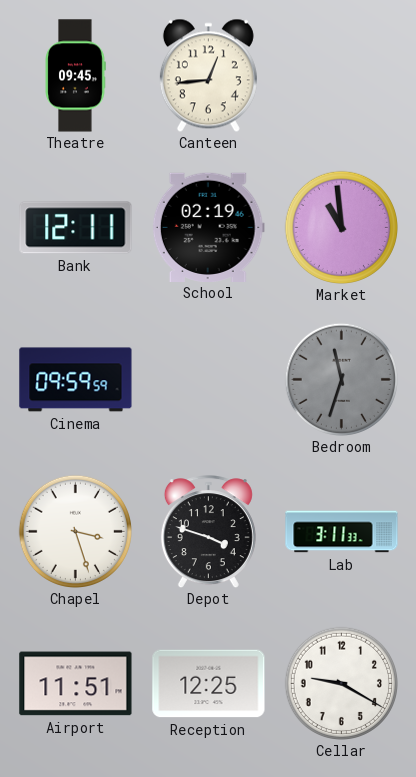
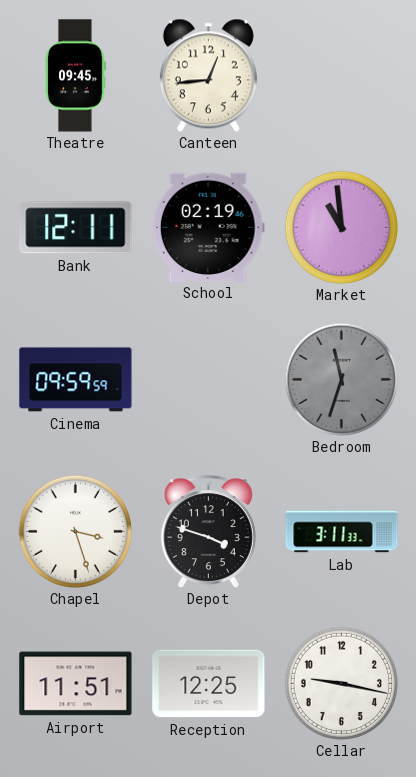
Cellar: 9:20 -> 9:17 (341, 683)
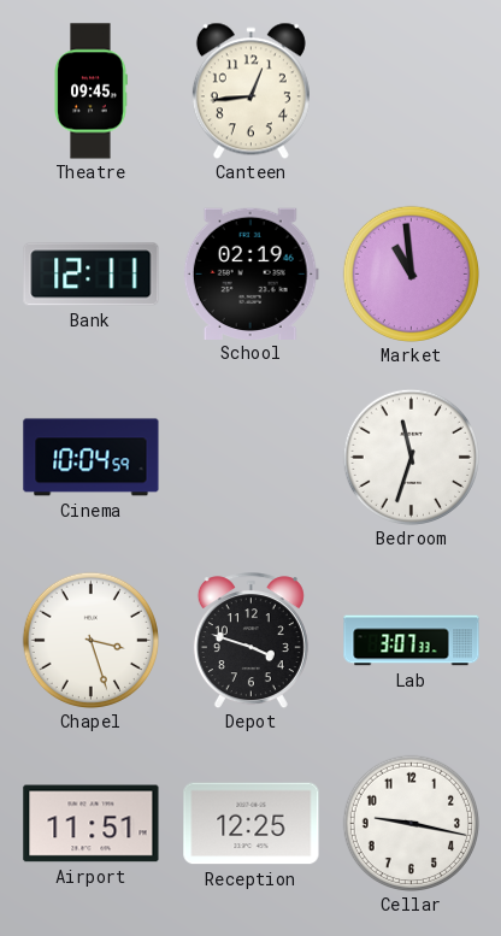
Cinema: 09:59 -> 10:04 (92, 458)
Bedroom dial: grey -> white (411, 457)
Lab: 3:11 -> 3:07 (412, 641)
